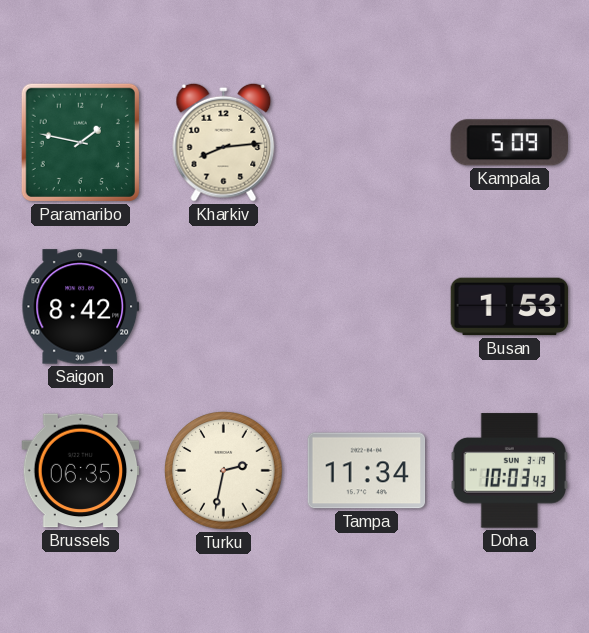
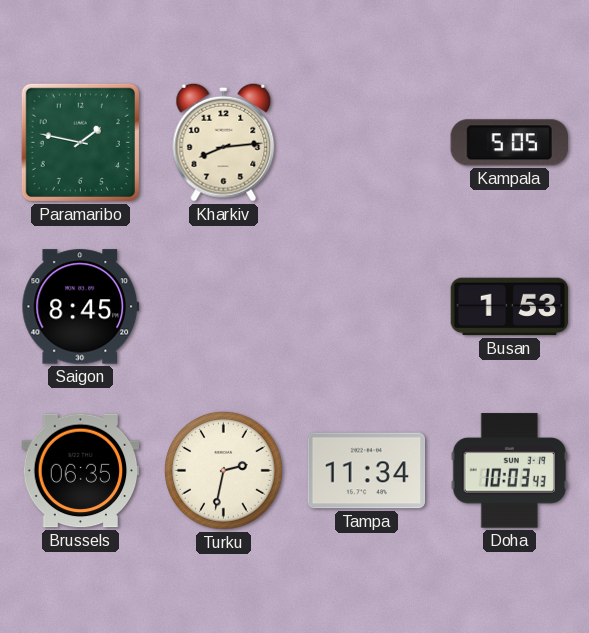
Kampala: 5:09 -> 5:05 (509, 143)
Saigon: 8:42 -> 8:45 (81, 307)
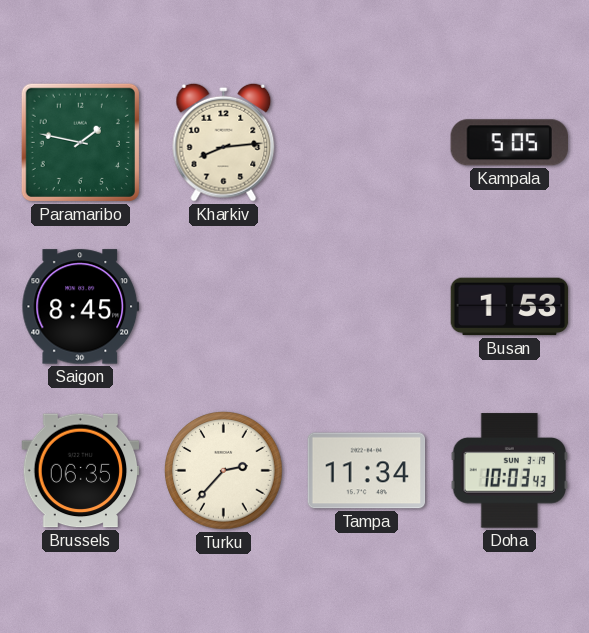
Turku: 2:32 -> 2:37 (224, 471)
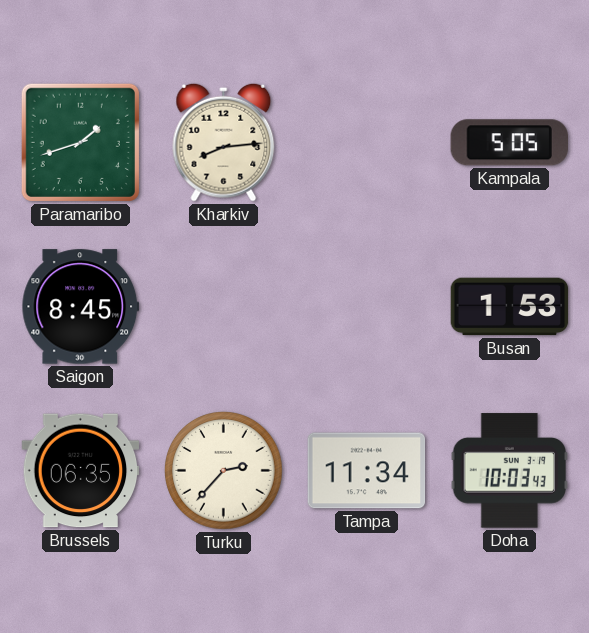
Paramaribo: 1:47 -> 1:42 (80, 142)
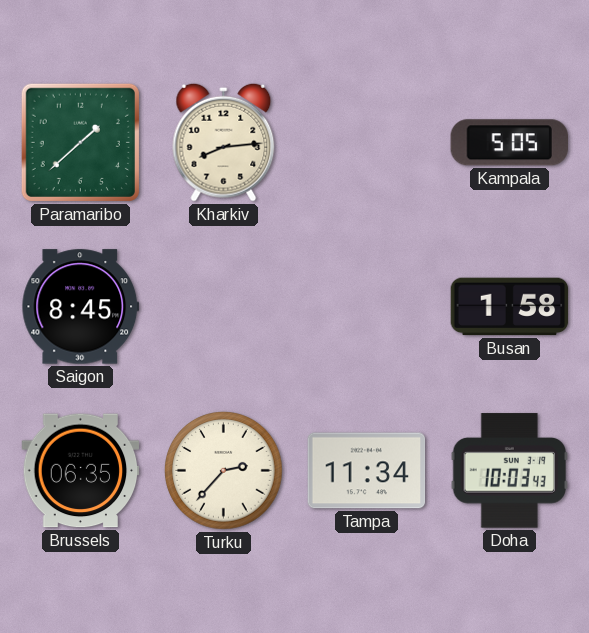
Paramaribo: 1:42 -> 1:38 (80, 142)
Busan: 1:53 -> 1:58 (510, 307)
